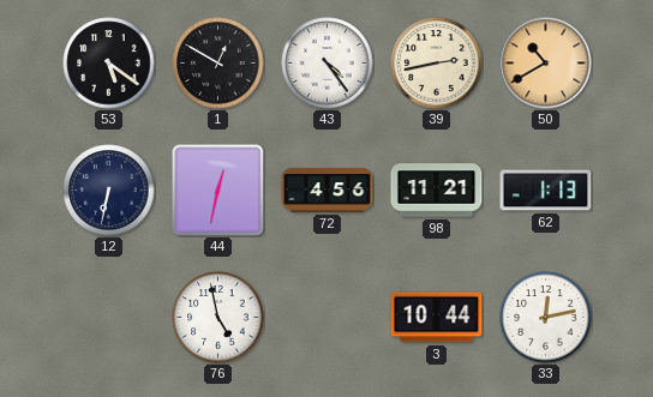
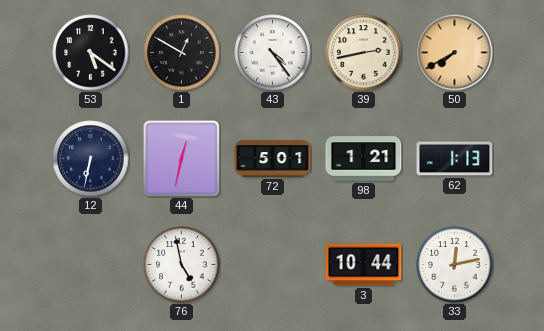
50: 10:40 -> 7:40 (455, 53)
72: 4:56 -> 5:01 (273, 159)
98: 11:21 -> 1:21 (364, 159)
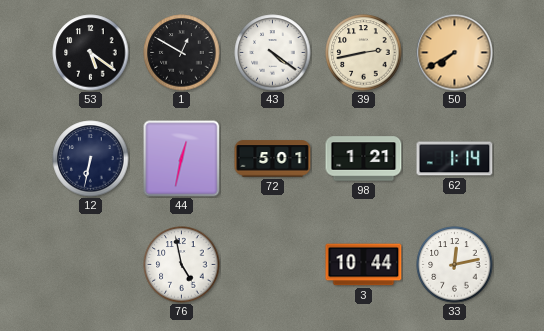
43: 4:24 -> 4:21 (273, 53)
62: 1:13 -> 1:14 (455, 159)
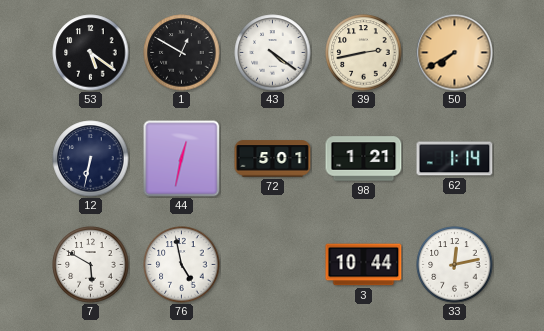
7: none -> 5:50 (91, 265)
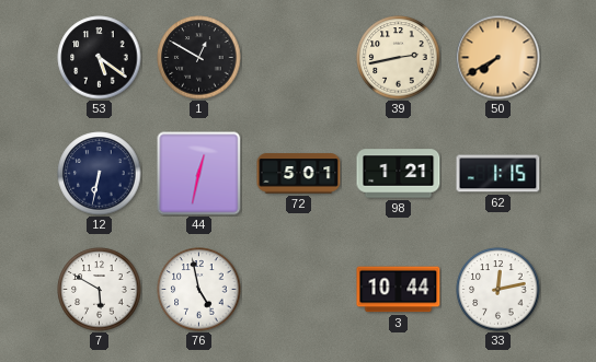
43: 4:21 -> none (273, 53)
62: 1:14 -> 1:15 (498, 174)
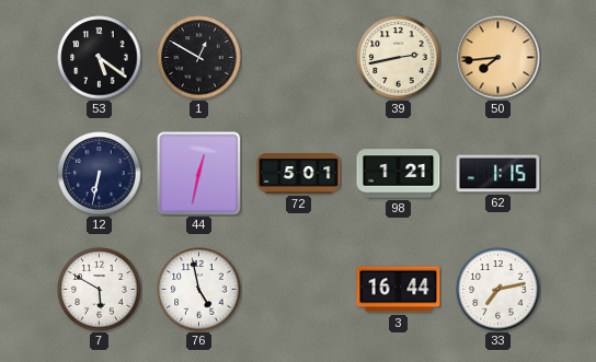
50: 7:40 -> 7:44 (498, 58)
3: 10:44 -> 16:44 (399, 290)
33: 12:13 -> 7:13 (498, 290)
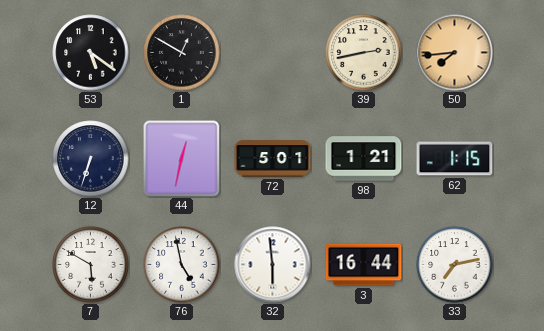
12: 6:32 -> 6:33 (91, 159)
32: none -> 5:59 (273, 265)
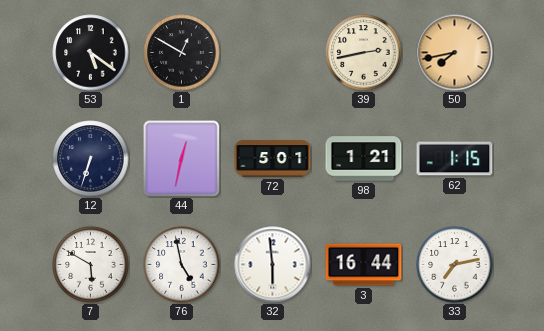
50: 7:44 -> 7:43 (455, 53)
